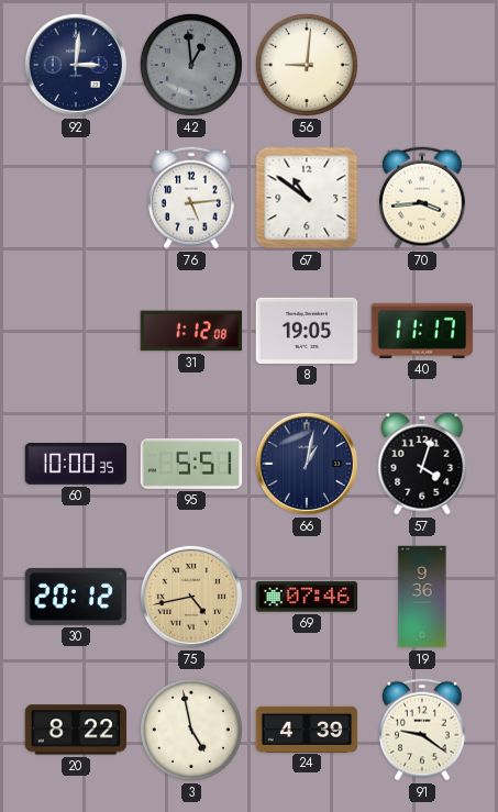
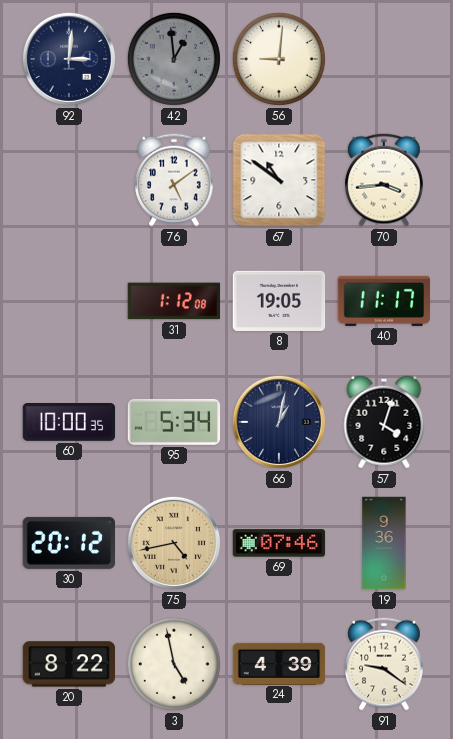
76: 5:14 -> 5:09 (174, 180)
95: 5:51 -> 5:34 (174, 422)
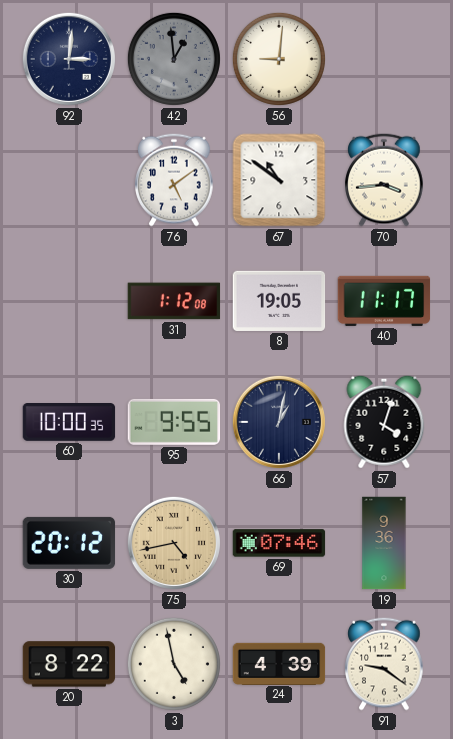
95: 5:34 -> 9:55 (174, 422)
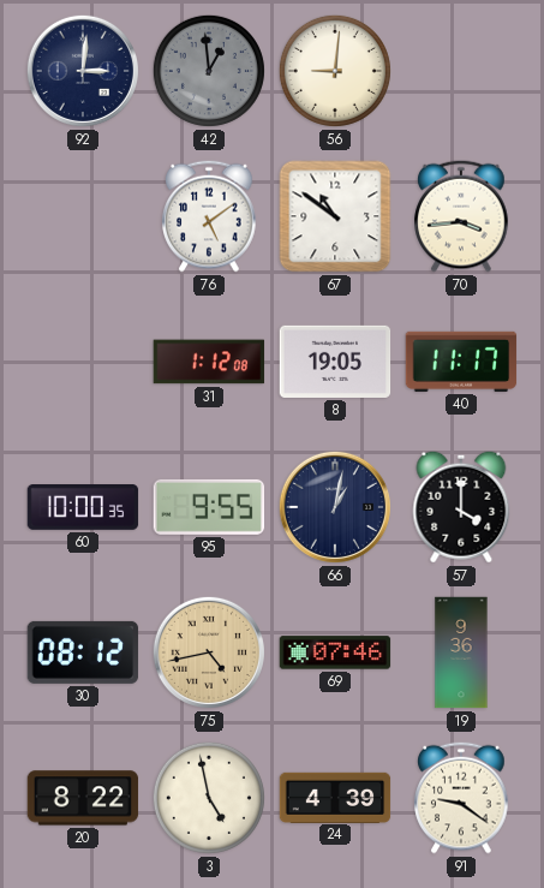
57: 4:03 -> 4:00 (461, 507)
30: 20:12 -> 08:12 (83, 652)
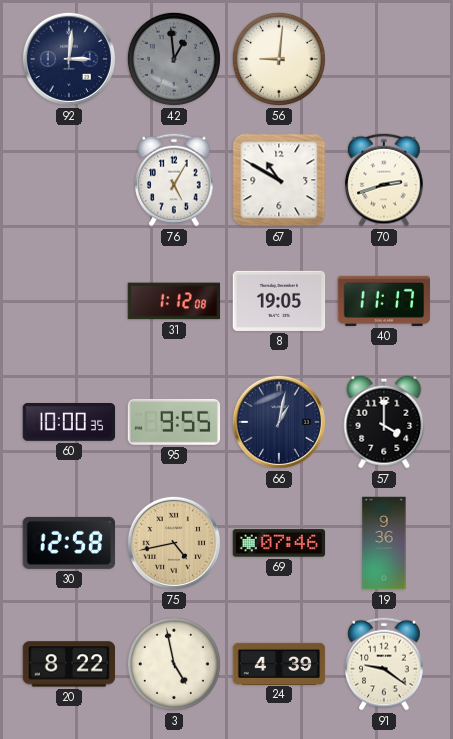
76: 5:09 -> 5:05 (174, 180)
67: 10:51 -> 10:50 (279, 180)
70: 3:44 -> 2:42 (384, 180)
30: 08:12 -> 12:58 (69, 543)
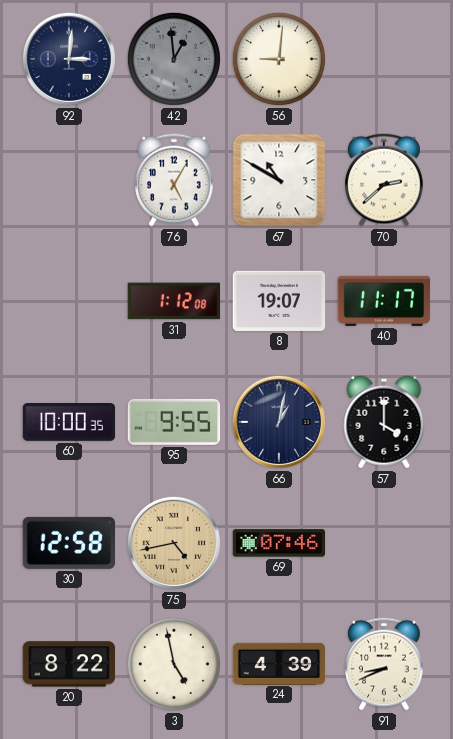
70: 2:42 -> 2:38 (384, 180)
8: 19:05 -> 19:07 (279, 301)
19: 9:36 -> none (384, 543)
91: 9:21 -> 8:41 (384, 664)
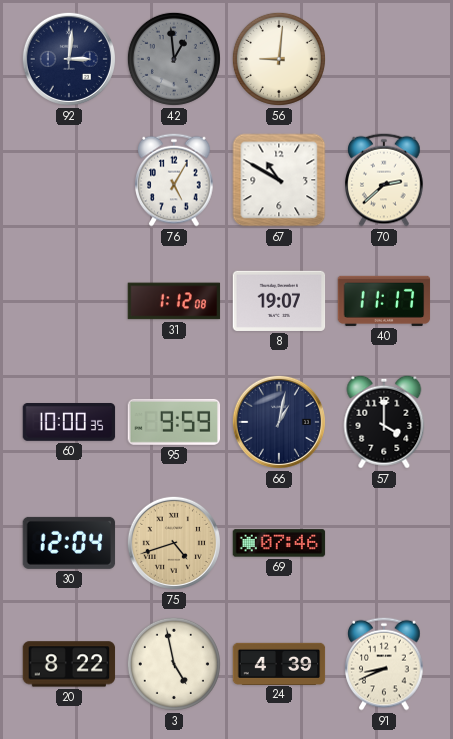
95: 9:55 -> 9:59 (174, 422)
30: 12:58 -> 12:04 (69, 543)
75: 4:43 -> 4:42 (174, 543)
